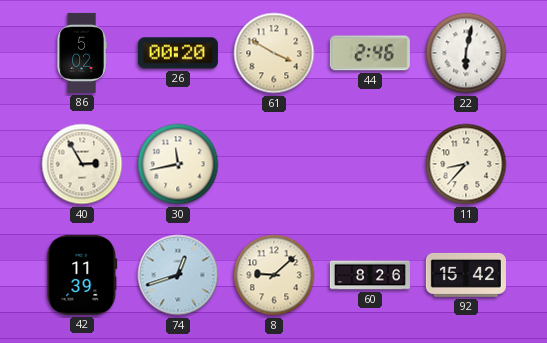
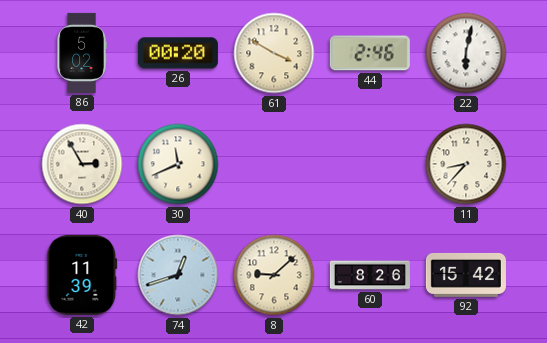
30: 11:43 -> 11:41 (178, 164)
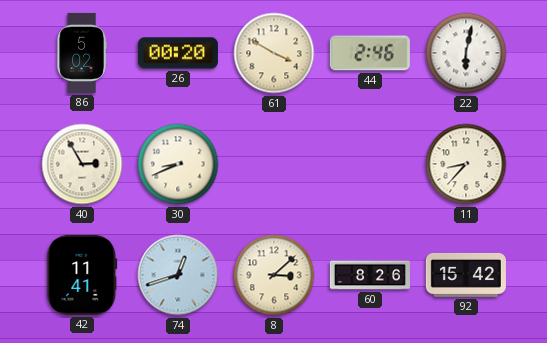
30: 11:41 -> 8:41 (178, 164)
42: 11:39 -> 11:41 (82, 275)
8: 9:08 -> 3:08 (274, 275)
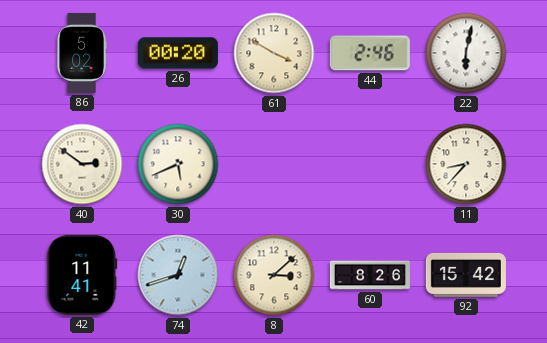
40: 2:55 -> 2:51 (82, 164)
30: 8:41 -> 5:41 (178, 164)
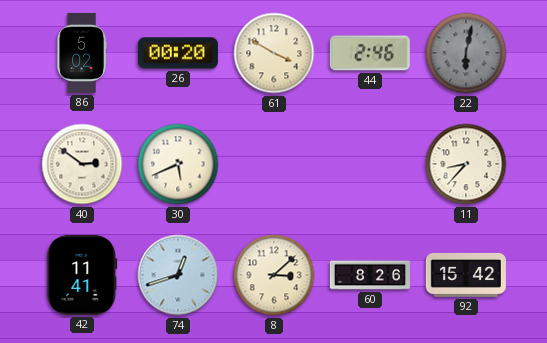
22 dial: white -> grey (466, 53)
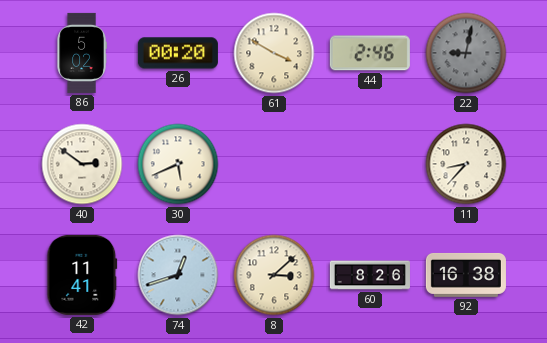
22: 6:02 -> 9:02 (466, 53)
92: 15:42 -> 16:38 (466, 275)
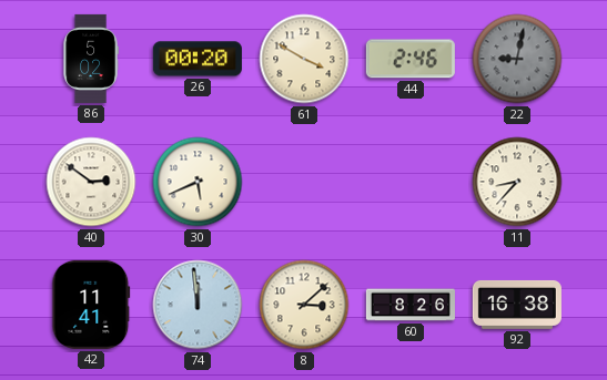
74: 12:42 -> 11:59 (198, 305)
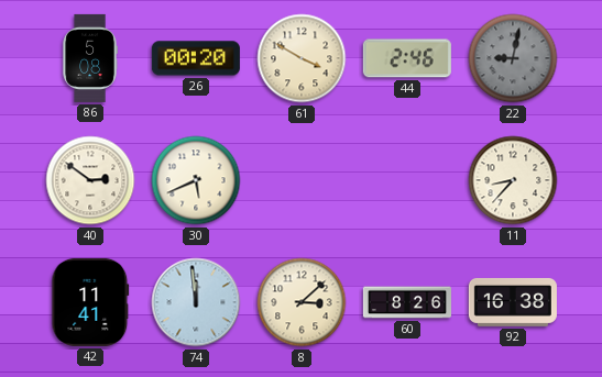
86: 5:02 -> 5:08 (90, 58)
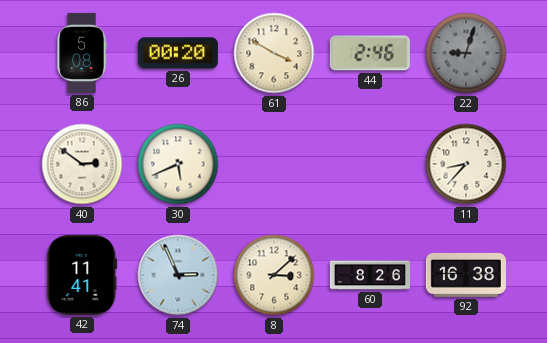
22: 9:02 -> 9:03 (466, 53)
74: 11:59 -> 2:56 (178, 275)
